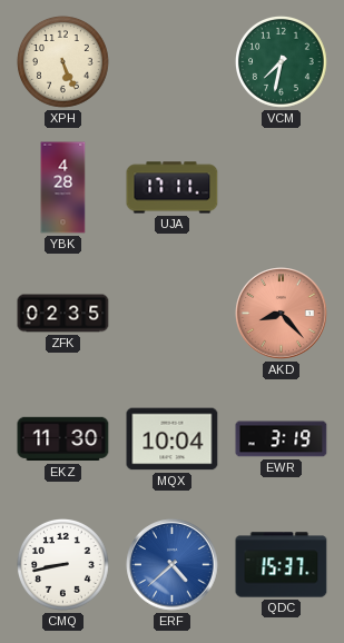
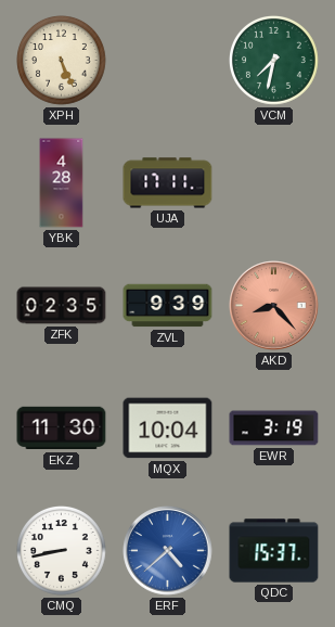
ZVL: none -> 9:39 (168, 306)
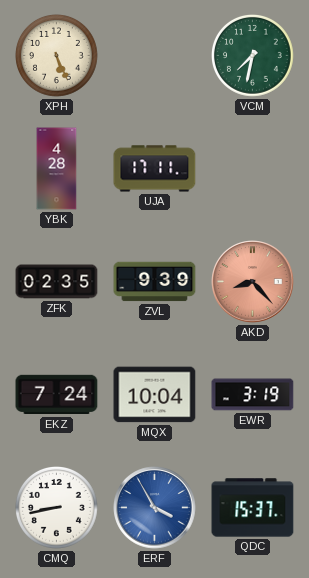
EKZ: 11:30 -> 7:24 (57, 395)
ERF: 4:38 -> 3:55 (155, 508)
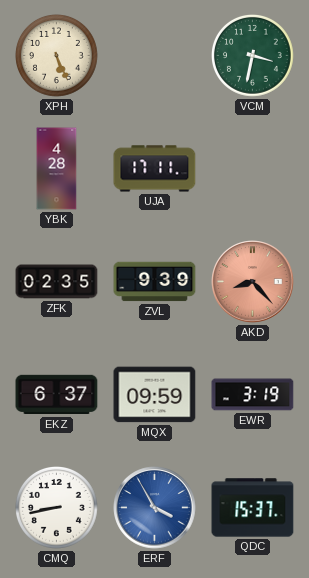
VCM: 7:32 -> 3:32 (253, 56)
EKZ: 7:24 -> 6:37 (57, 395)
MQX: 10:04 -> 09:59 (155, 395)
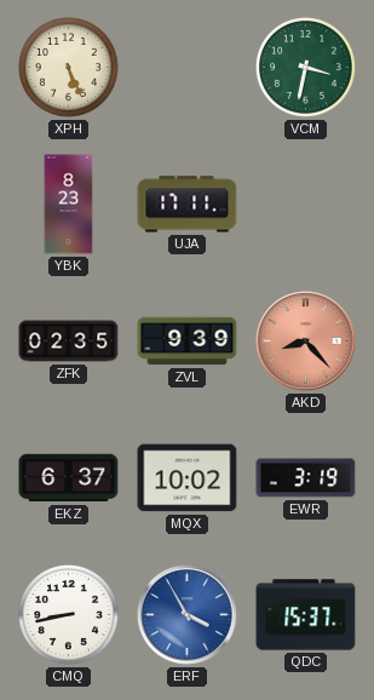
YBK: 4:28 -> 8:23 (69, 205)
MQX: 09:59 -> 10:02 (188, 478)
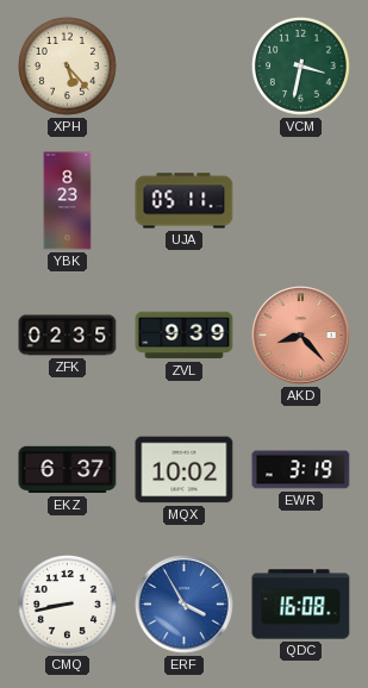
XPH: 5:26 -> 5:23 (68, 67)
UJA: 17:11 -> 05:11 (185, 201)
QDC: 15:37 -> 16:08 (301, 605)
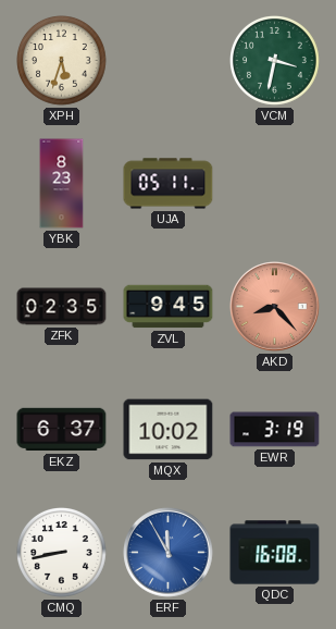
XPH: 5:23 -> 5:33 (62, 61)
ZVL: 9:39 -> 9:45 (169, 307)
ERF: 3:55 -> 11:55 (169, 553)
